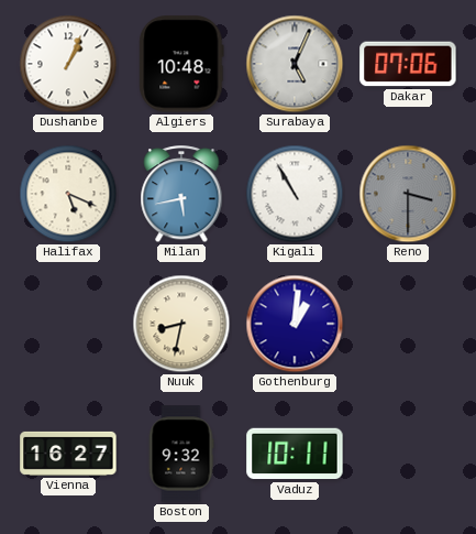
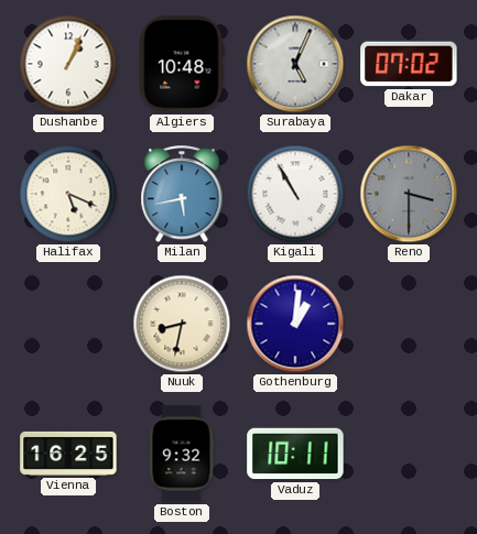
Dakar: 07:06 -> 07:02 (409, 64)
Vienna: 16:27 -> 16:25 (68, 454)
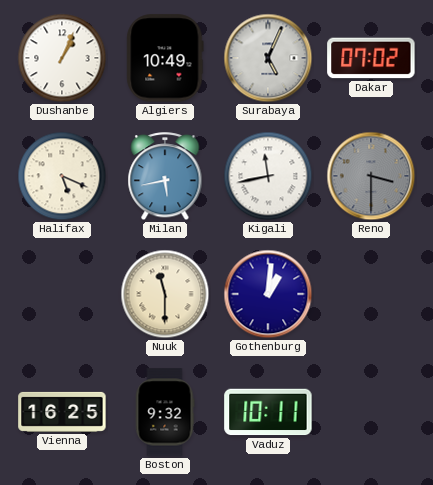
Algiers: 10:48 -> 10:49 (165, 58)
Kigali: 10:55 -> 11:43 (268, 176)
Nuuk: 8:32 -> 11:30 (165, 294)
